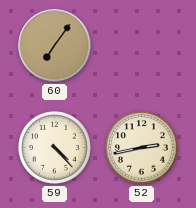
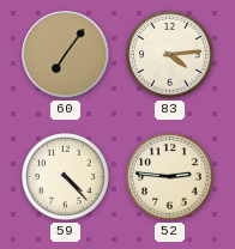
83: none -> 4:14 (170, 55)
52: 2:43 -> 2:46 (170, 177)
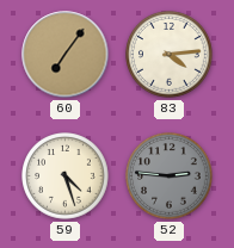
59: 4:23 -> 4:27 (66, 176)
52 dial: cream -> grey (170, 176)
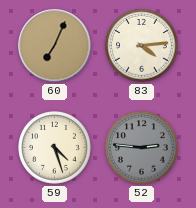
60: 7:06 -> 7:04 (55, 46)
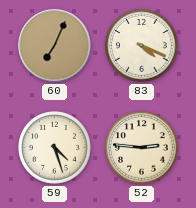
83: 4:14 -> 4:19 (142, 46)
52 dial: grey -> cream (142, 148)
